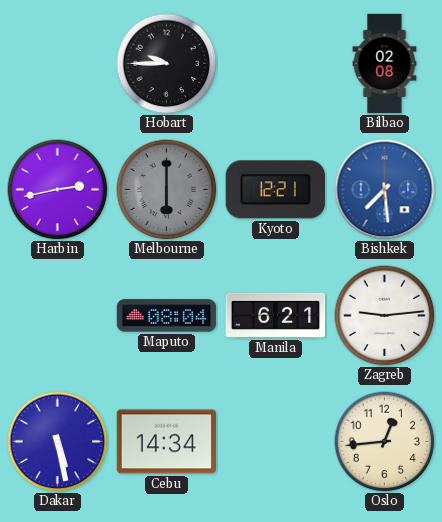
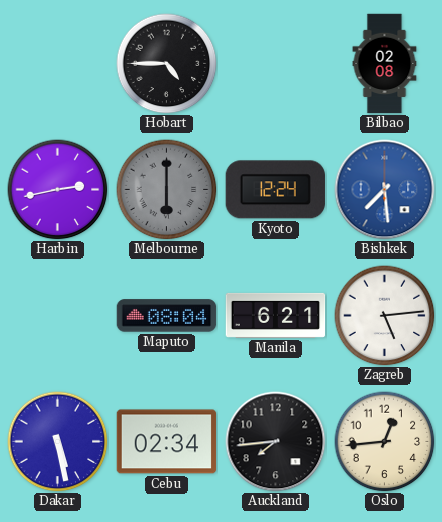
Hobart: 9:45 -> 4:45 (167, 64)
Kyoto: 12:21 -> 12:24 (275, 190)
Zagreb: 9:14 -> 5:14 (385, 316)
Cebu: 14:34 -> 02:34 (167, 442)
Auckland: none -> 7:44 (276, 442)
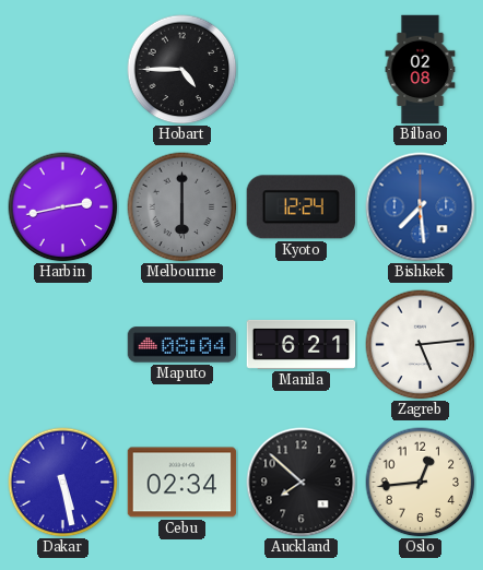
Auckland: 7:44 -> 7:52 (302, 483)
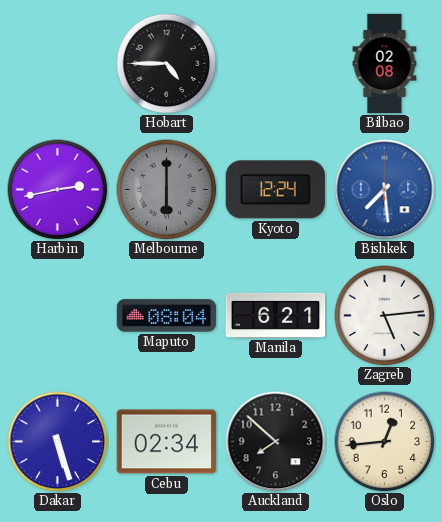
Dakar: 5:28 -> 5:27 (58, 442)
